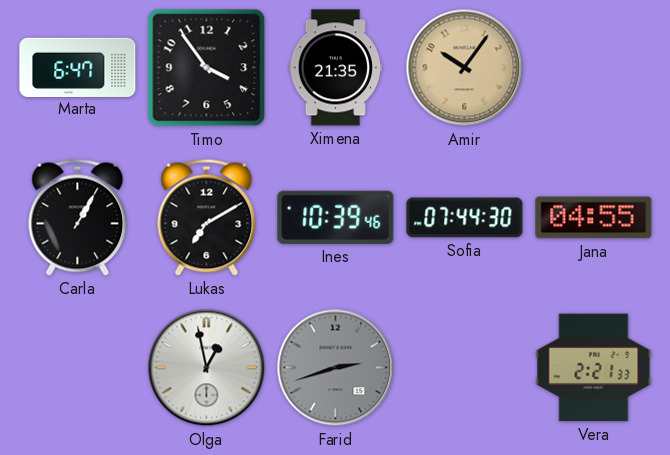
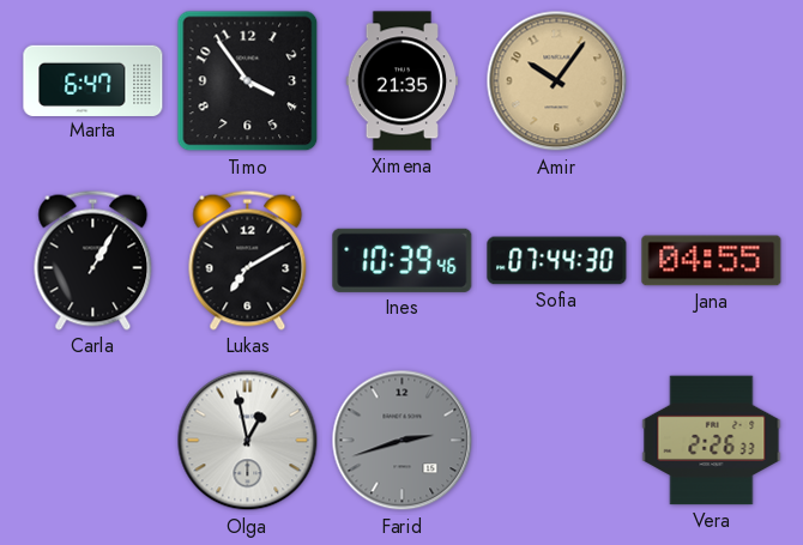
Vera: 2:21 -> 2:26 (712, 441)
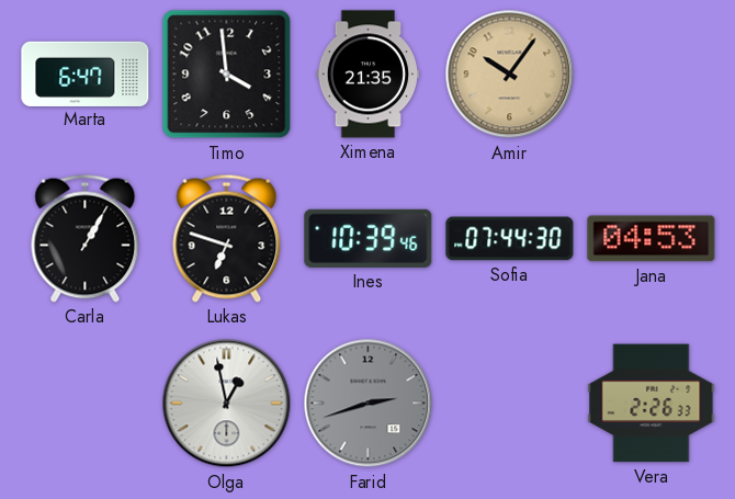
Timo: 3:54 -> 3:59 (227, 75)
Lukas: 7:10 -> 6:48 (227, 238)
Jana: 04:55 -> 04:53 (652, 239)
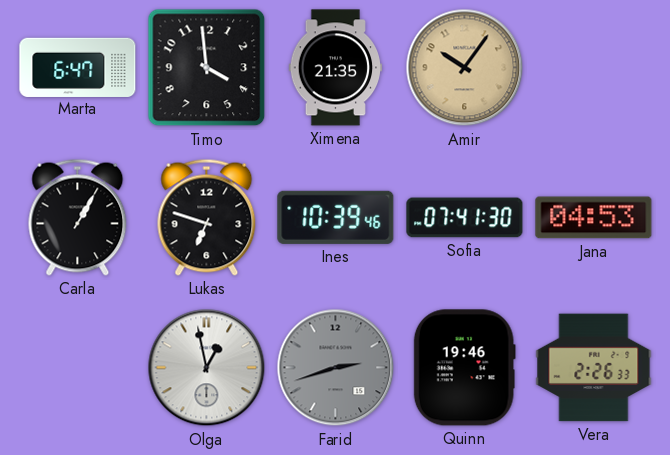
Sofia: 07:44 -> 07:41 (465, 218)
Quinn: none -> 19:46 (464, 368)
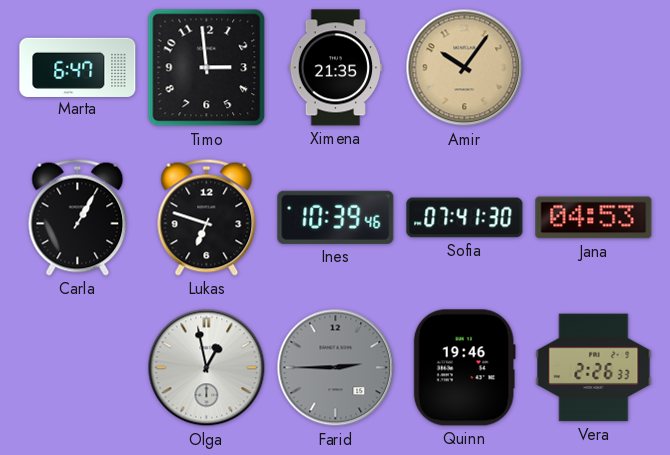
Timo: 3:59 -> 2:59 (207, 68)
Farid: 2:42 -> 2:45 (336, 368)
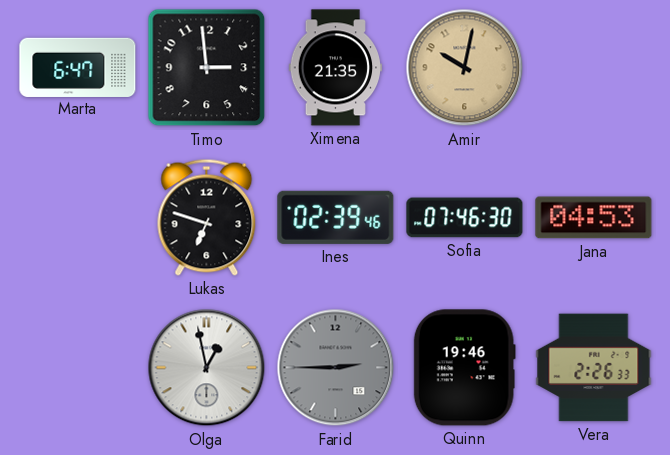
Amir: 10:06 -> 10:02 (465, 68)
Carla: 1:05 -> none (78, 217)
Ines: 10:39 -> 02:39 (336, 217)
Sofia: 07:41 -> 07:46 (465, 218)
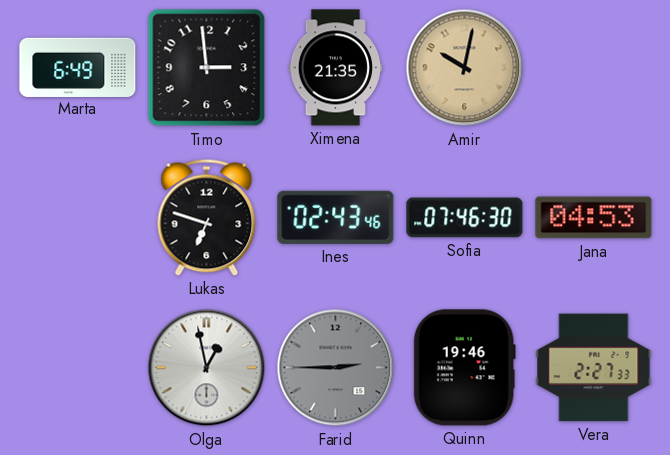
Marta: 6:47 -> 6:49 (78, 67)
Ines: 02:39 -> 02:43 (336, 217)
Vera: 2:26 -> 2:27 (594, 368)
